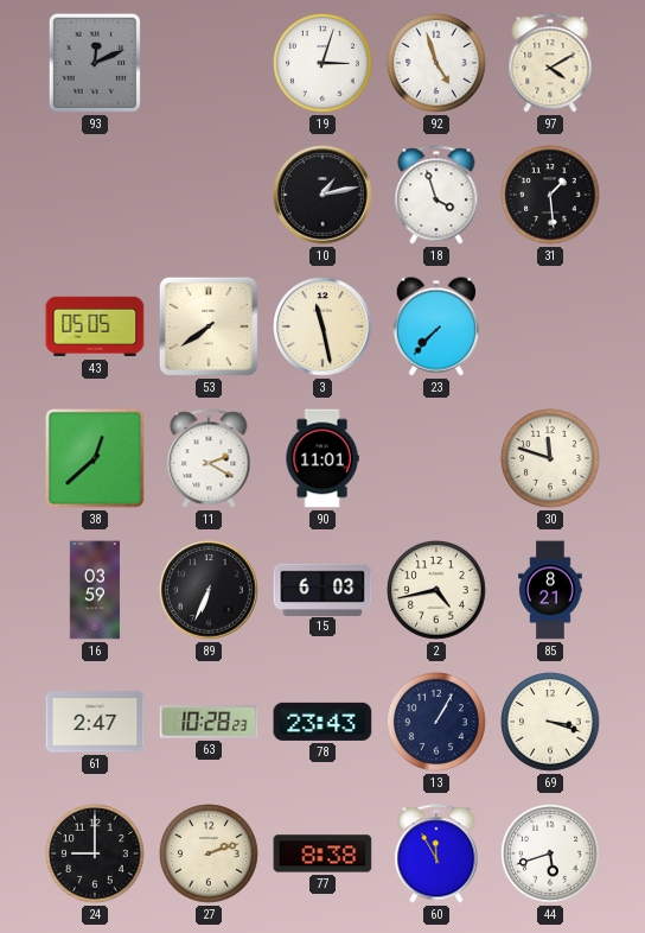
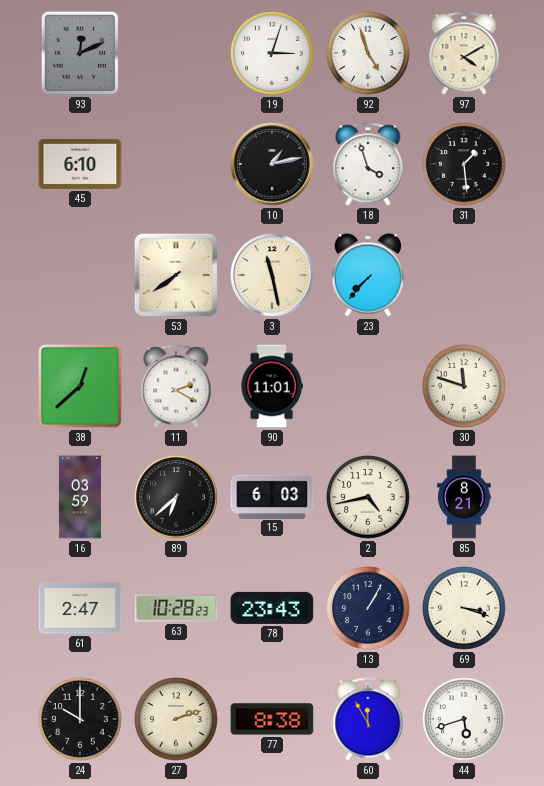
45: none -> 6:10 (80, 164)
43: 05:05 -> none (95, 326)
89: 6:34 -> 6:38 (176, 497)
24: 9:00 -> 10:00 (80, 719)
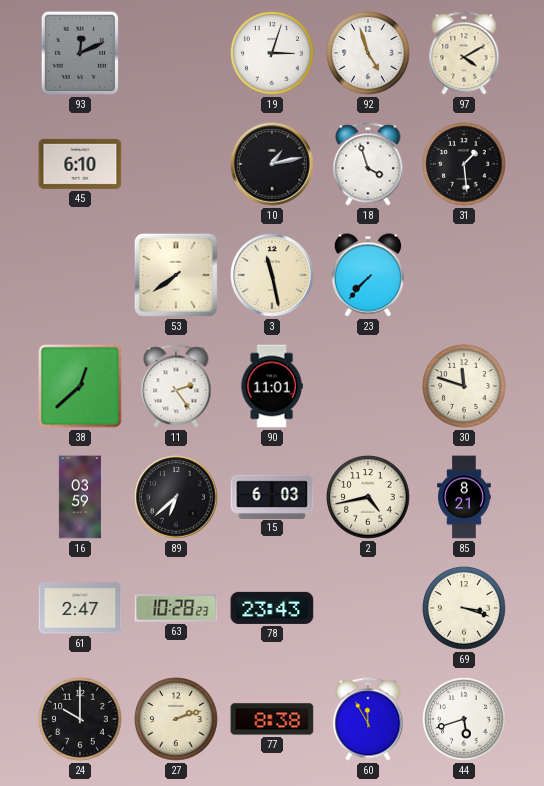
11: 2:20 -> 2:24 (176, 386)
13: 1:05 -> none (368, 608)
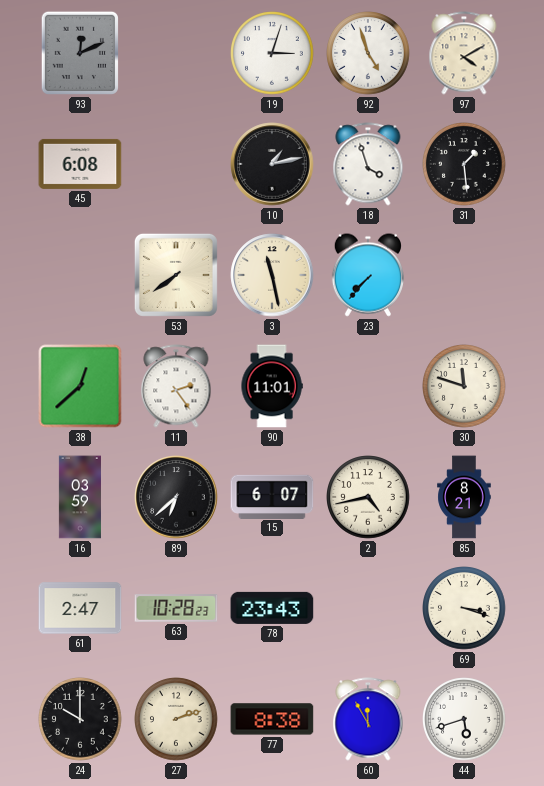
45: 6:10 -> 6:08 (80, 164)
15: 6:03 -> 6:07 (272, 496)
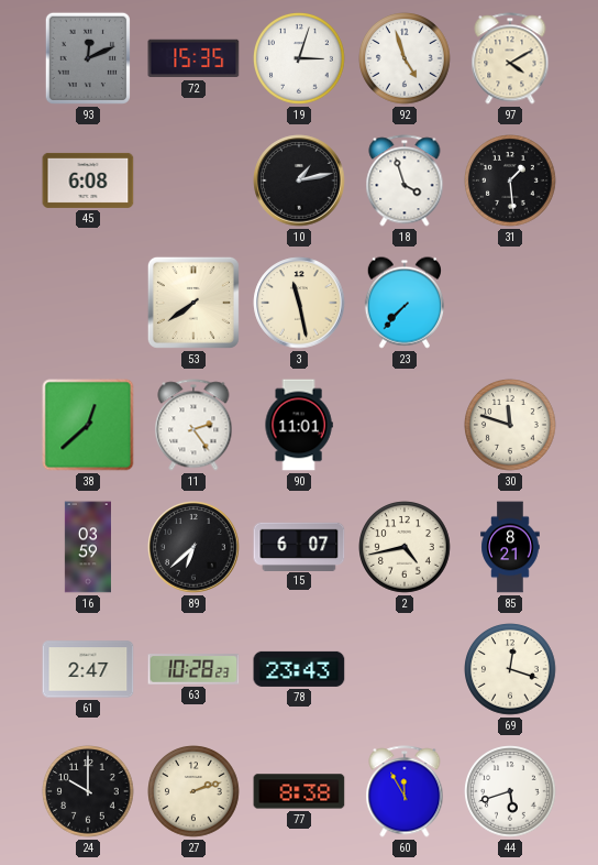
72: none -> 15:35 (193, 58)
69: 3:18 -> 12:18 (510, 669)
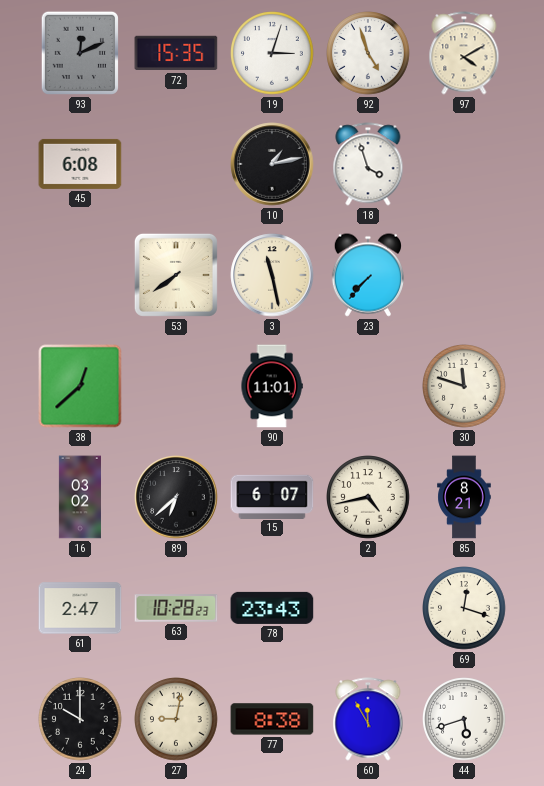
31: 1:29 -> none (510, 180)
11: 2:24 -> none (193, 425)
16: 03:59 -> 03:02 (80, 497)
27: 2:12 -> 9:02 (176, 719)
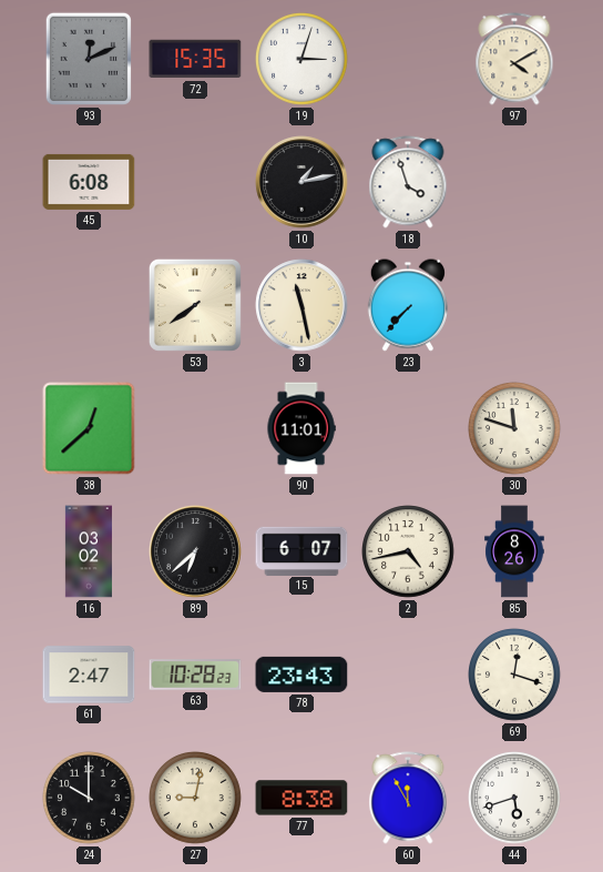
92: 4:57 -> none (368, 53)
85: 8:21 -> 8:26 (514, 551)
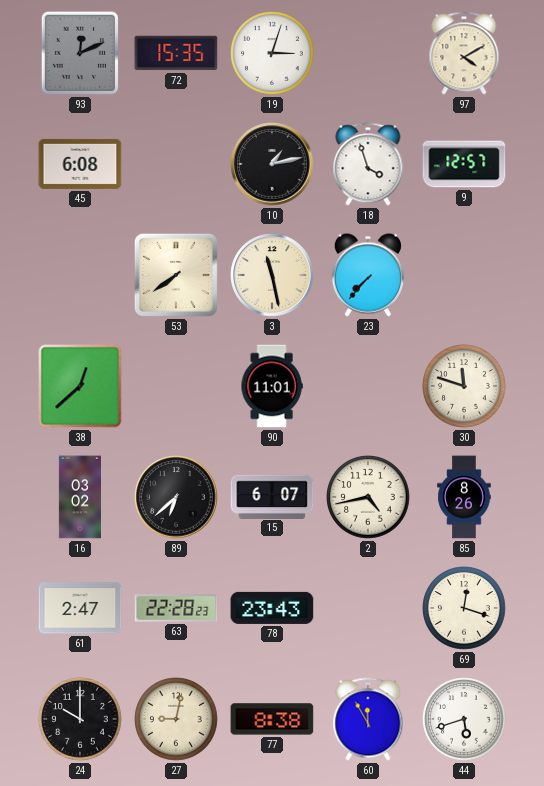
9: none -> 12:57 (464, 164)
63: 10:28 -> 22:28 (176, 608)
